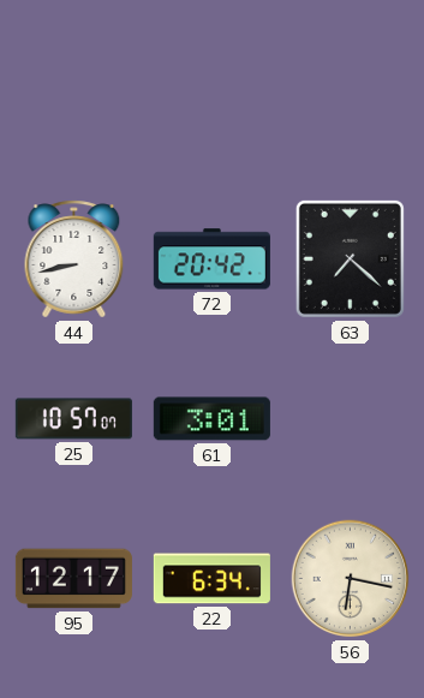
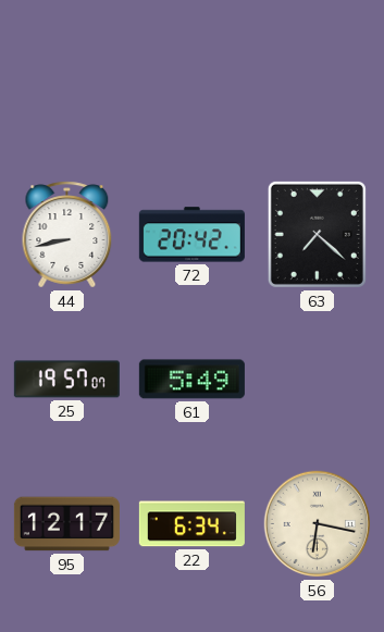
25: 10:57 -> 19:57 (66, 380)
61: 3:01 -> 5:49 (191, 380)
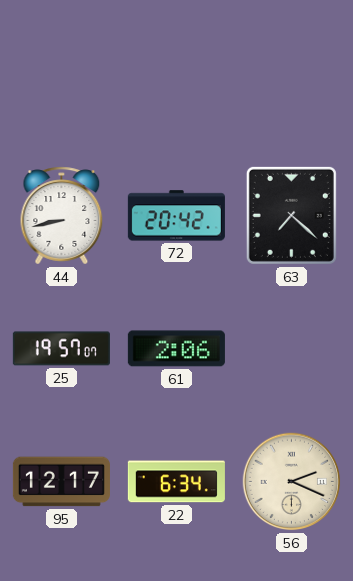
61: 5:49 -> 2:06 (176, 349)
56: 6:17 -> 2:19 (292, 482)
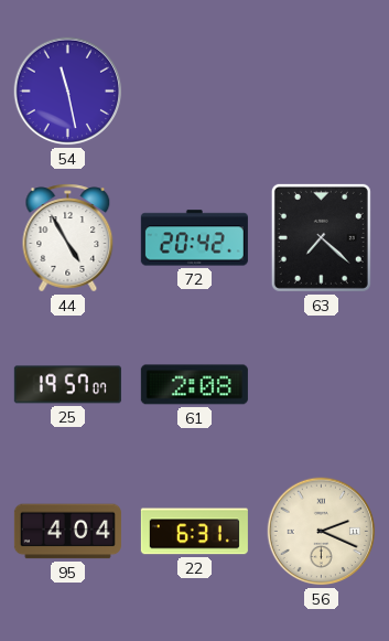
54: none -> 11:28 (68, 92)
44: 8:43 -> 4:55 (68, 238)
61: 2:06 -> 2:08 (194, 385)
95: 12:17 -> 4:04 (67, 532)
22: 6:34 -> 6:31 (194, 532)
